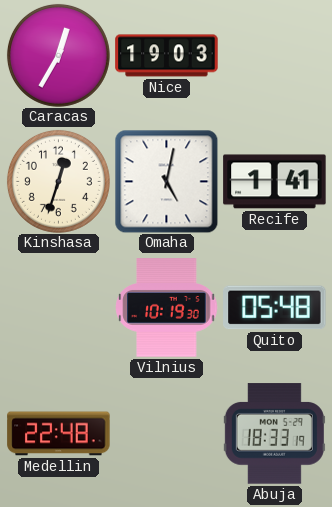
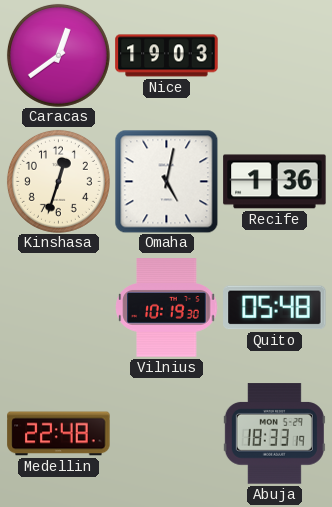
Caracas: 12:35 -> 12:39 (58, 55)
Recife: 1:41 -> 1:36 (275, 182)
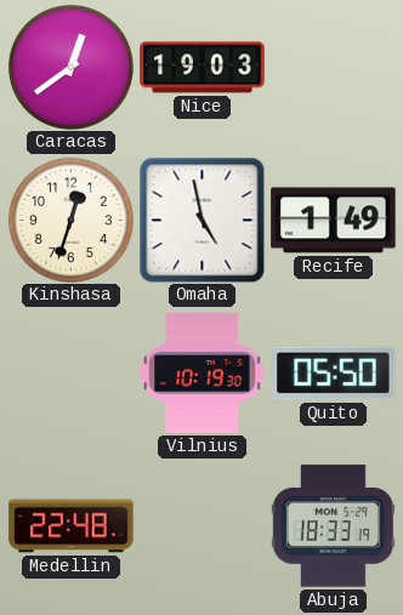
Omaha: 5:02 -> 4:58 (201, 220)
Recife: 1:36 -> 1:49 (334, 221)
Quito: 05:48 -> 05:50 (334, 374)
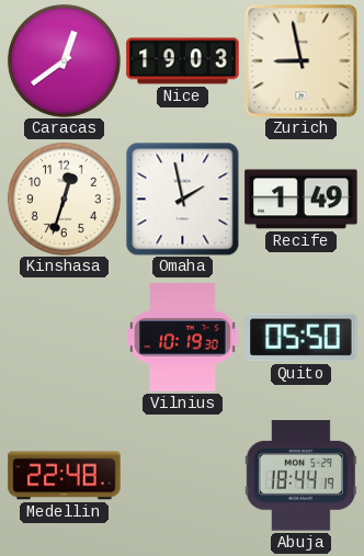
Zurich: none -> 8:58 (300, 60)
Omaha: 4:58 -> 1:58 (182, 198)
Abuja: 18:33 -> 18:44 (300, 476)
